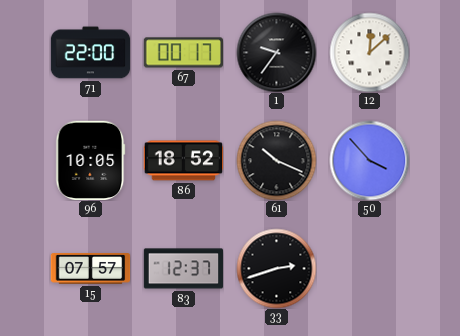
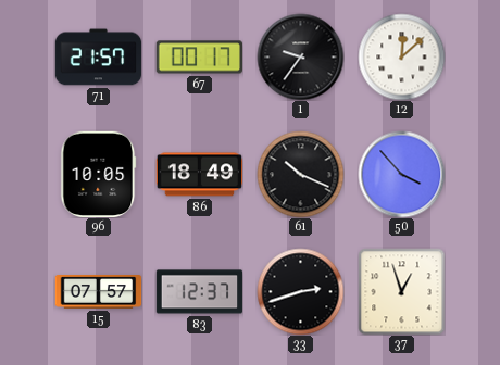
71: 22:00 -> 21:57 (98, 58)
86: 18:52 -> 18:49 (199, 175)
37: none -> 12:57 (401, 291)
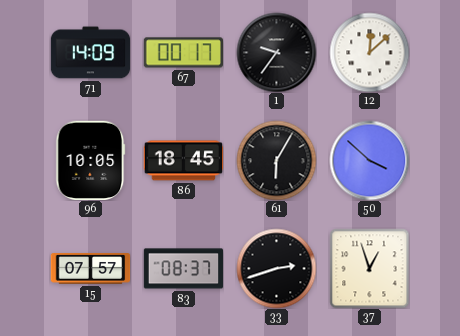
71: 21:57 -> 14:09 (90, 53)
86: 18:49 -> 18:45 (183, 161)
61: 10:19 -> 6:05 (276, 160)
50: 3:53 -> 3:52 (369, 160)
83: 12:37 -> 08:37 (183, 269)
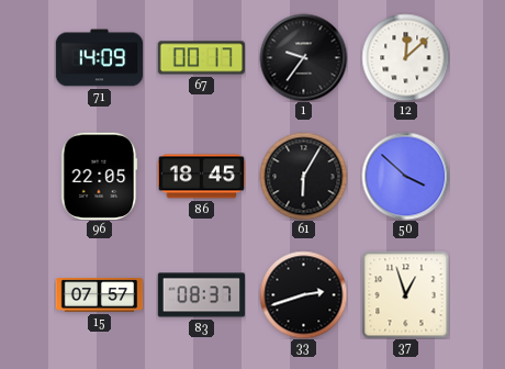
96: 10:05 -> 22:05 (100, 176)
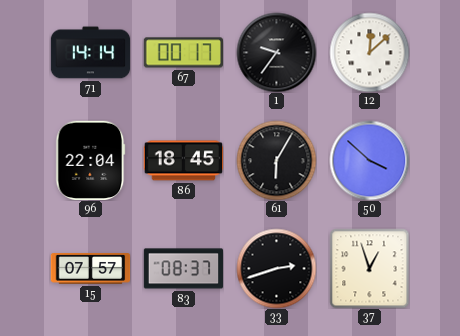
71: 14:09 -> 14:14 (90, 53)
96: 22:05 -> 22:04 (91, 160)
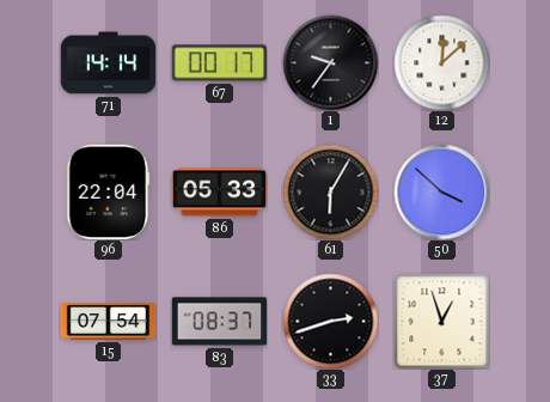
86: 18:45 -> 05:33 (219, 193)
15: 07:57 -> 07:54 (108, 322)
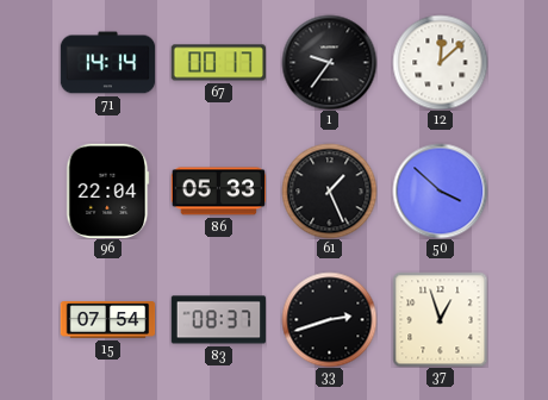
61: 6:05 -> 1:26 (329, 190)
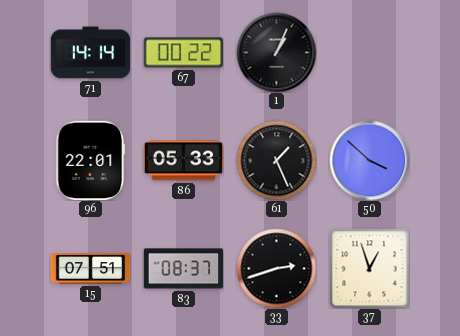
67: 00:17 -> 00:22 (183, 53)
1: 9:36 -> 1:04 (276, 52)
12: 12:08 -> none (440, 62)
96: 22:04 -> 22:01 (91, 160)
15: 07:54 -> 07:51 (90, 269)
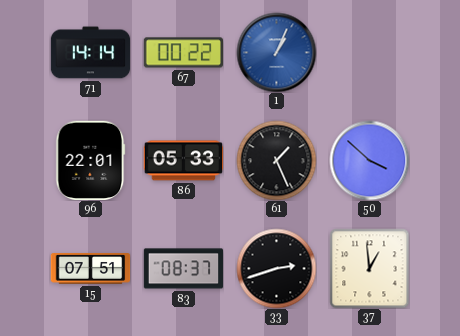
1 dial: black -> blue (276, 52)
37: 12:57 -> 12:59 (369, 268)
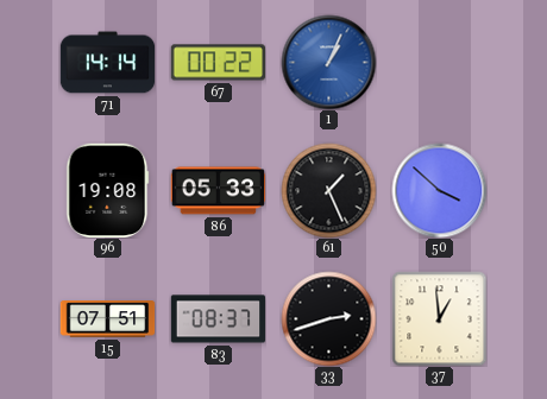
96: 22:01 -> 19:08 (108, 190)
